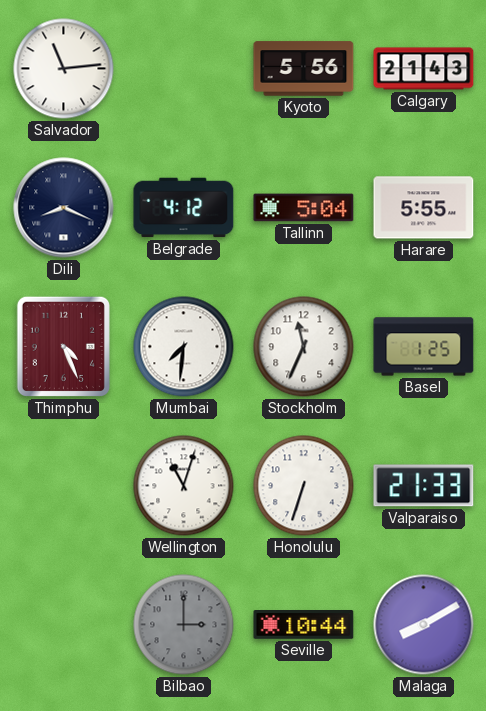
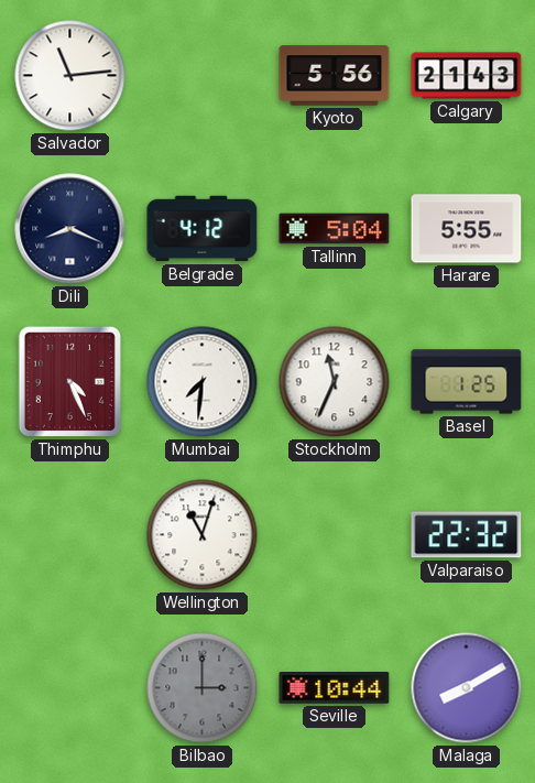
Honolulu: 6:33 -> none (304, 486)
Valparaiso: 21:33 -> 22:32 (467, 535)
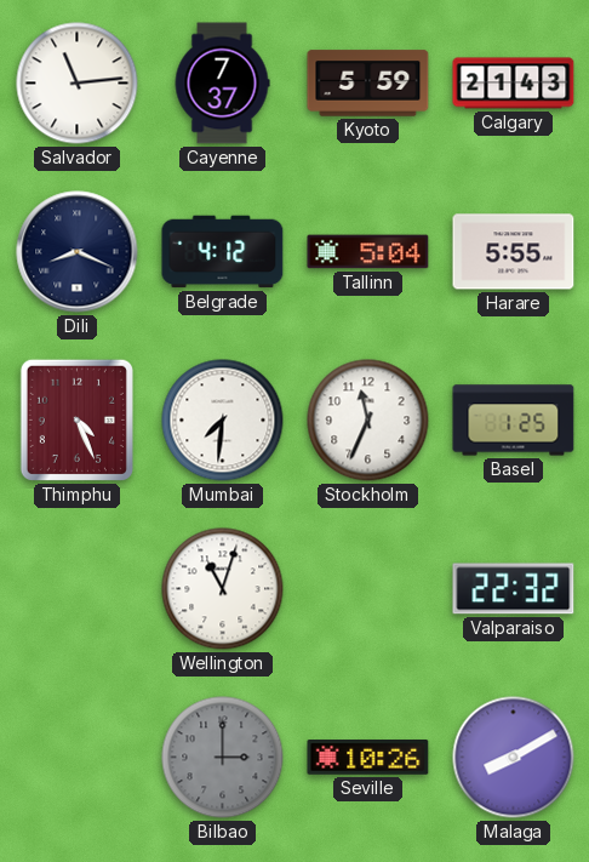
Cayenne: none -> 7:37 (222, 84)
Kyoto: 5:56 -> 5:59 (368, 84)
Seville: 10:44 -> 10:26 (368, 758)
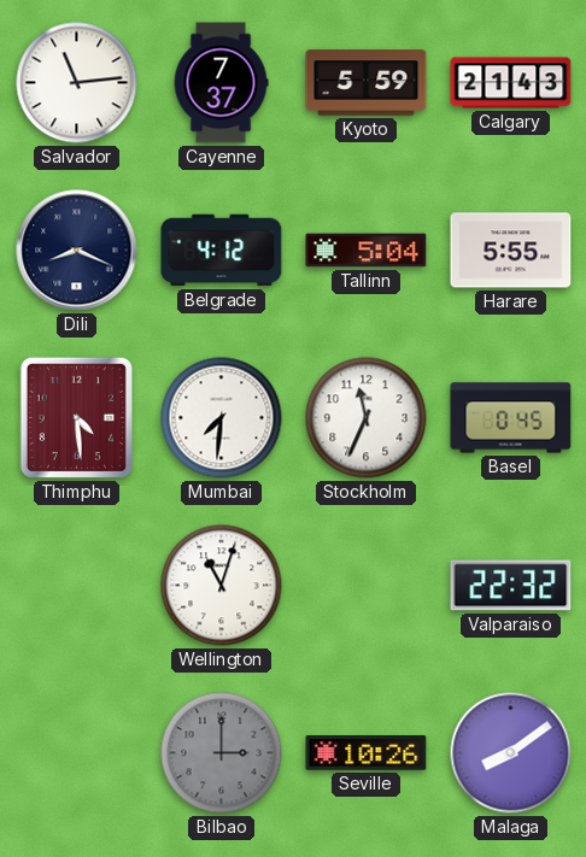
Thimphu: 4:26 -> 4:29 (76, 417)
Basel: 1:25 -> 0:45 (511, 418)
Malaga: 8:10 -> 8:09 (511, 753)
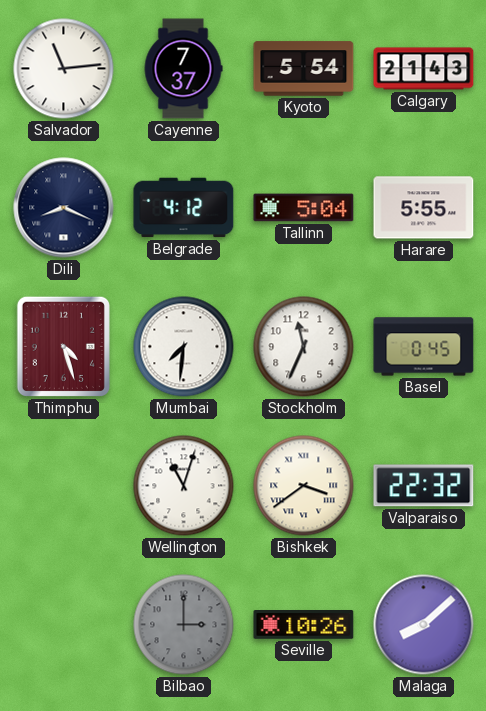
Kyoto: 5:59 -> 5:54 (304, 69)
Thimphu: 4:29 -> 4:27 (63, 346)
Bishkek: none -> 3:39 (304, 486)
Malaga: 8:09 -> 8:08 (424, 625)
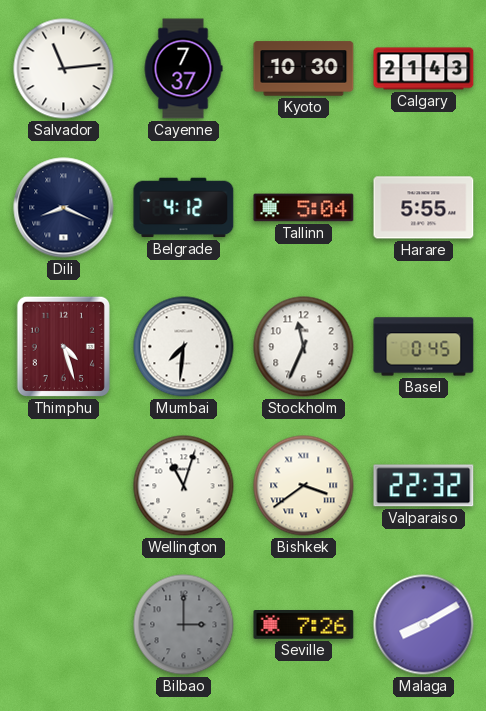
Kyoto: 5:54 -> 10:30 (304, 69)
Seville: 10:26 -> 7:26 (304, 625)
Malaga: 8:08 -> 8:10 (424, 625)
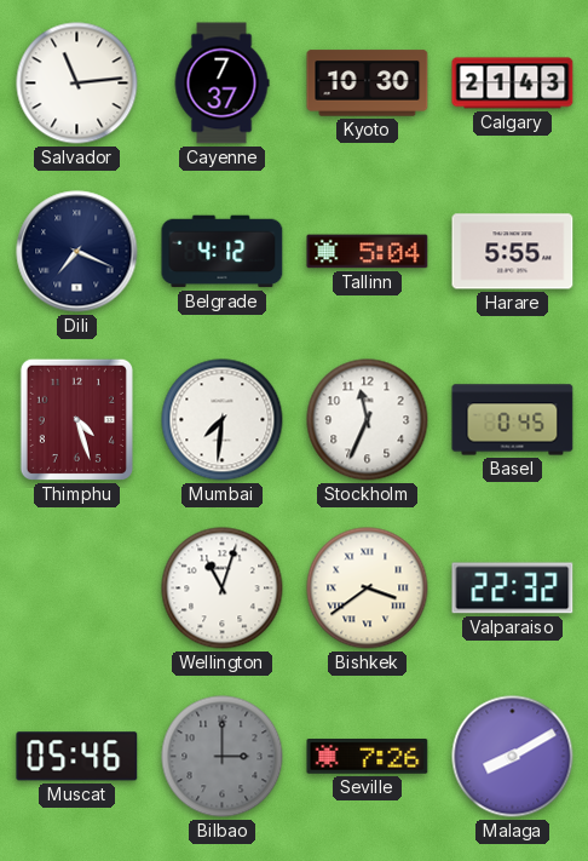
Dili: 8:19 -> 7:19 (77, 252)
Muscat: none -> 05:46 (77, 757)
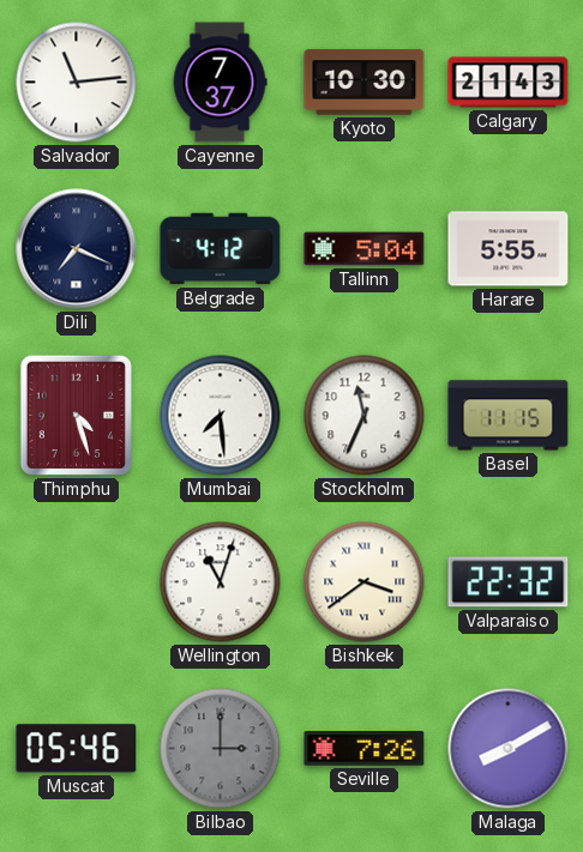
Mumbai: 7:31 -> 7:29 (221, 416)
Basel: 0:45 -> 11:15 (509, 416)
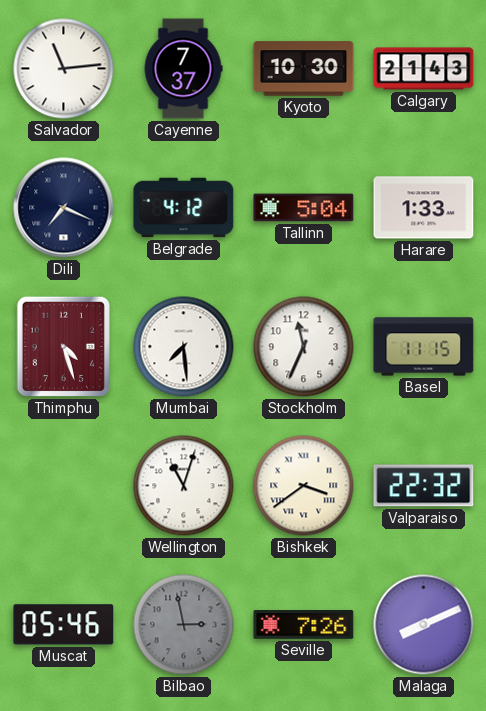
Harare: 5:55 -> 1:33 (424, 208)
Bilbao: 3:00 -> 2:58 (184, 625)
Malaga: 8:10 -> 8:11 (424, 625)
